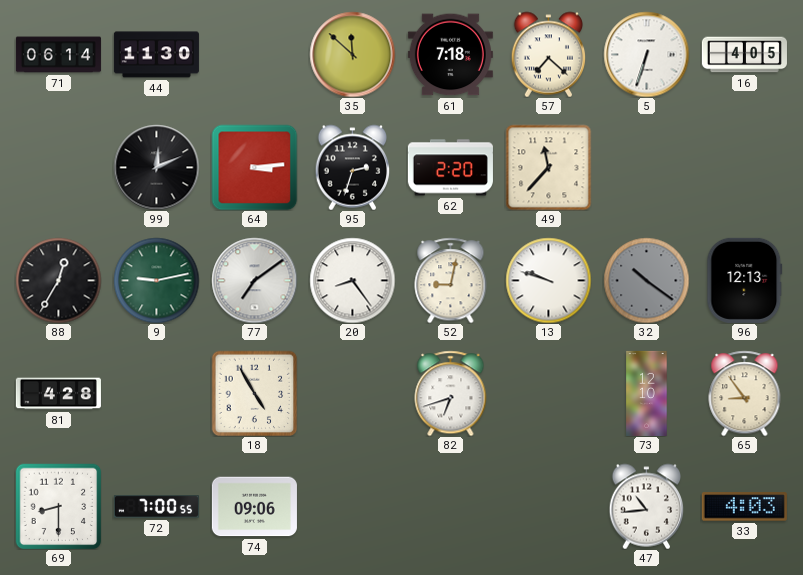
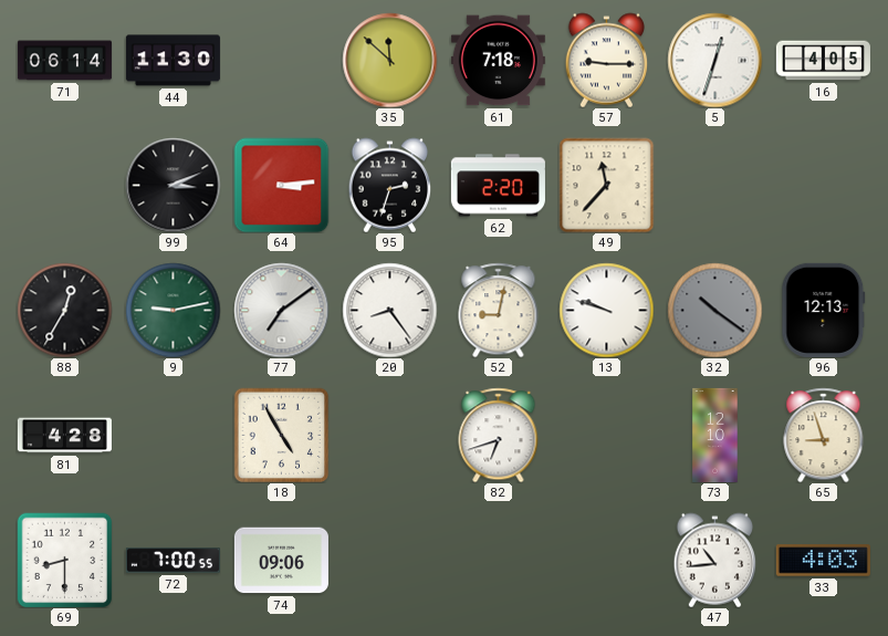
57: 7:22 -> 9:15 (607, 60)
5: 6:33 -> 12:33 (714, 60)
99: 12:11 -> 3:11 (173, 185)
65: 8:54 -> 8:57 (824, 435)
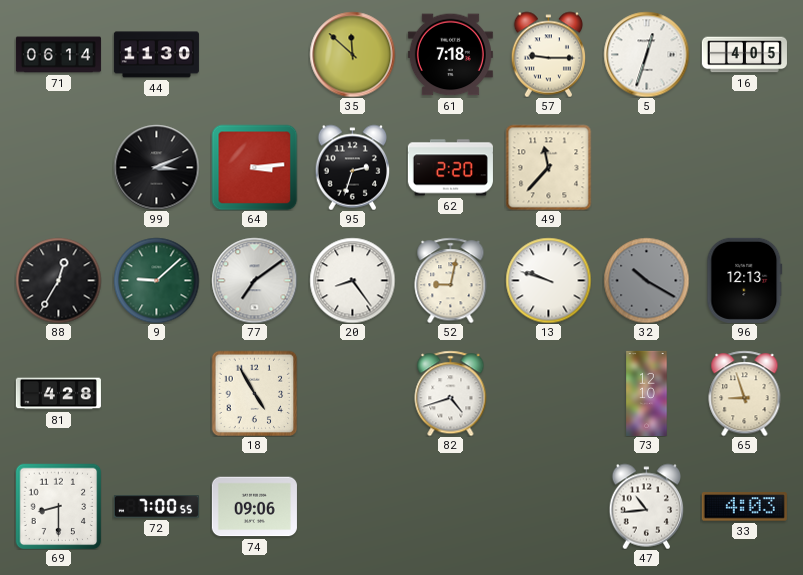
9: 9:13 -> 9:08 (156, 280)
32: 10:21 -> 10:20 (646, 280)
82: 6:42 -> 4:42 (451, 393)
